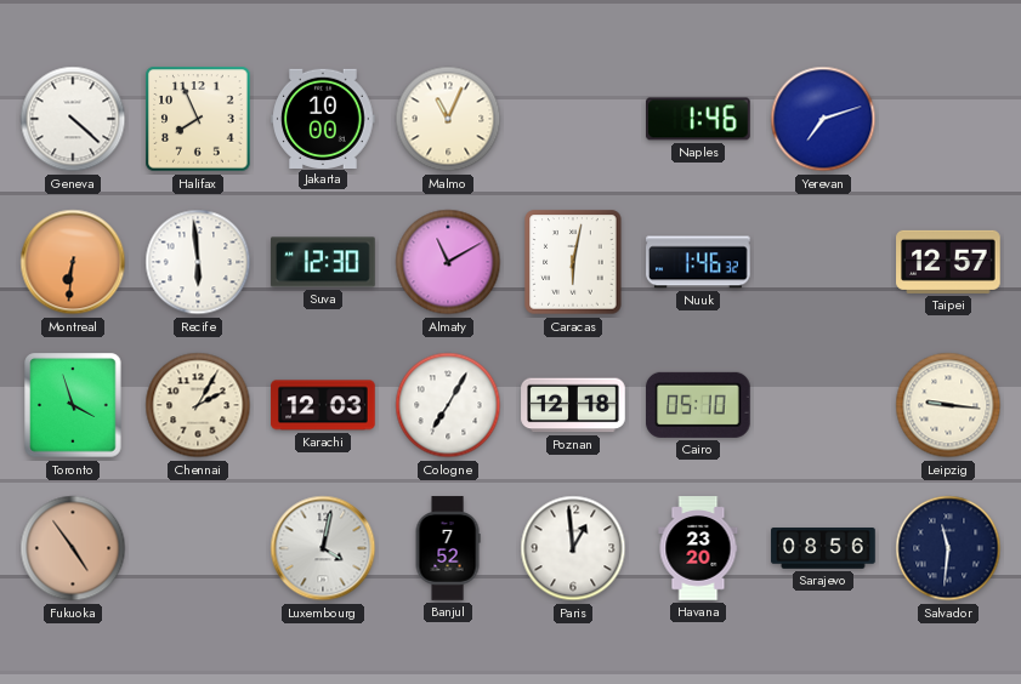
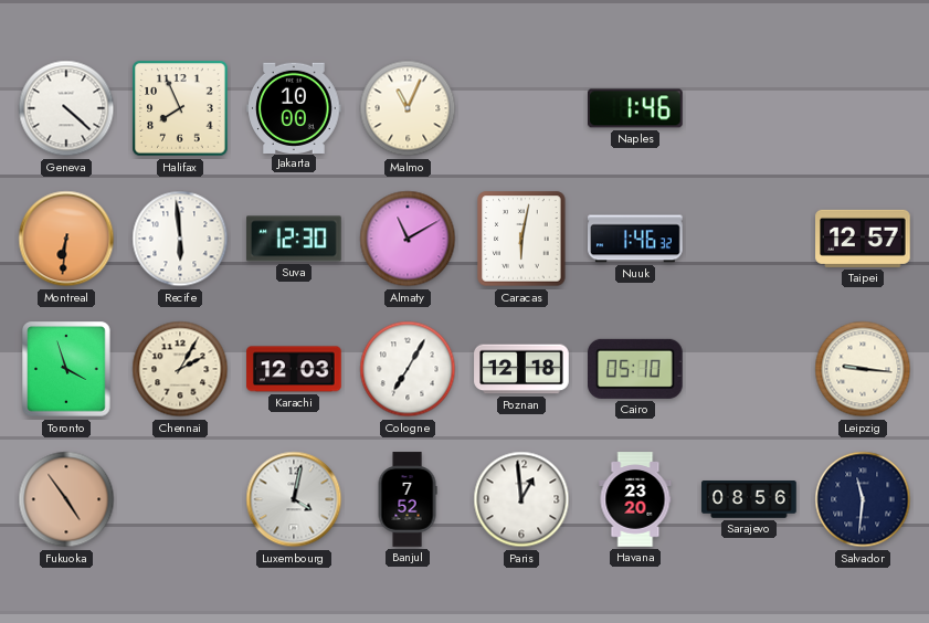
Yerevan: 7:12 -> none (823, 119)
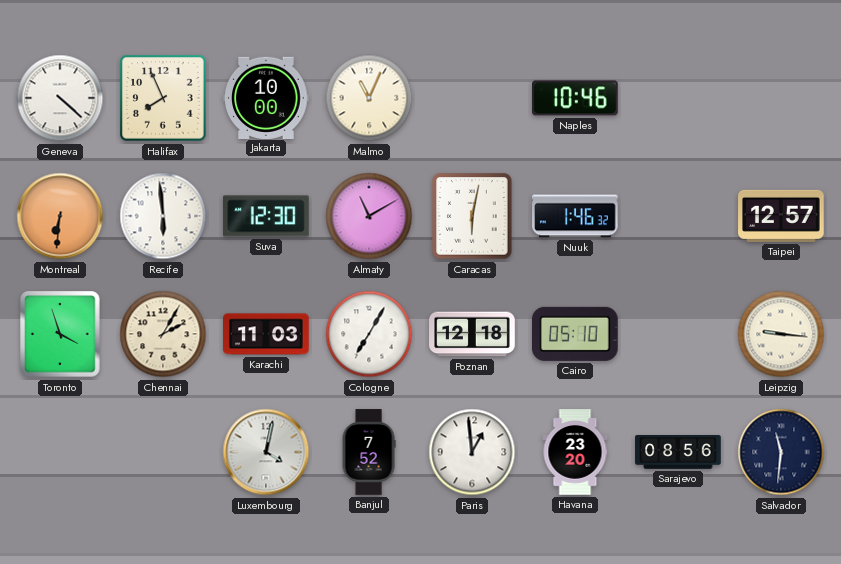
Naples: 1:46 -> 10:46 (576, 98)
Karachi: 12:03 -> 11:03 (266, 334)
Fukuoka: 4:54 -> none (66, 499)
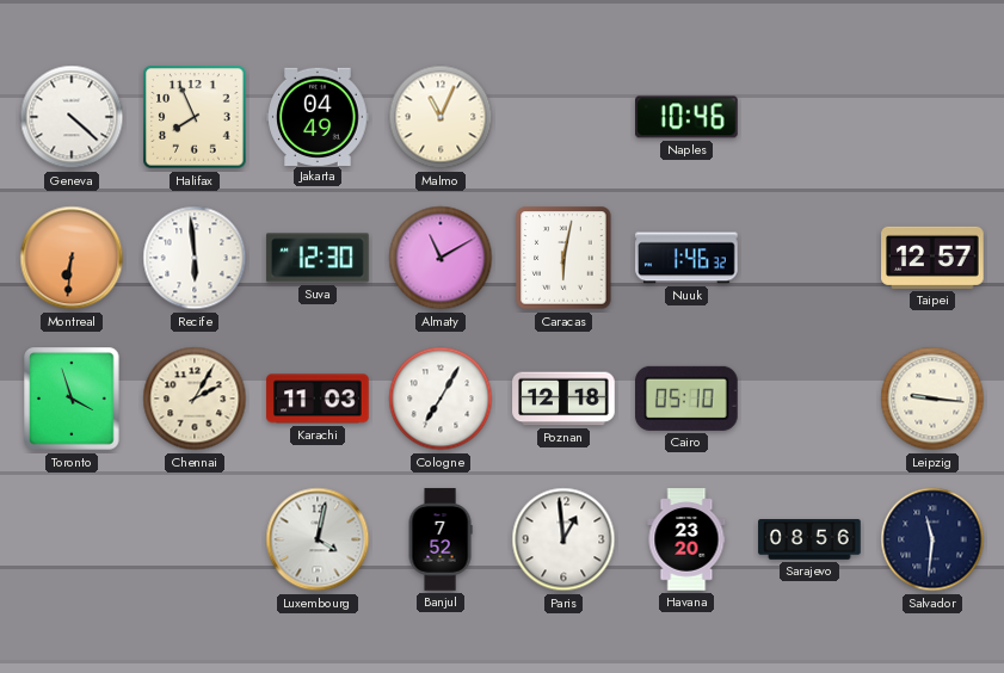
Jakarta: 10:00 -> 04:49 (318, 116)
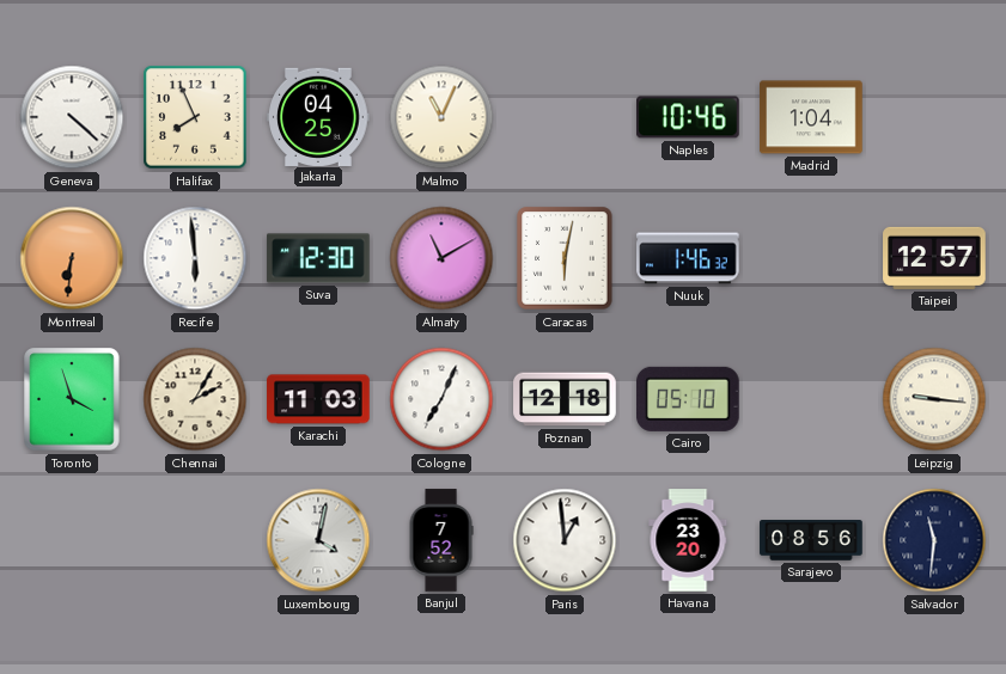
Jakarta: 04:49 -> 04:25 (318, 116)
Madrid: none -> 1:04 (811, 117)
Cologne: 7:05 -> 7:04 (441, 399)
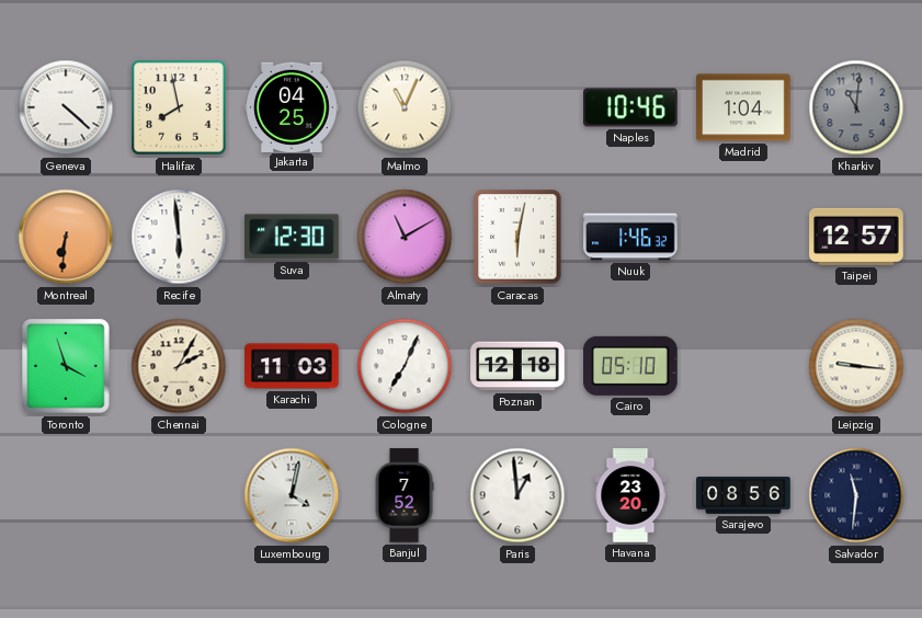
Halifax: 7:56 -> 7:58 (179, 107)
Kharkiv: none -> 11:01 (856, 107)
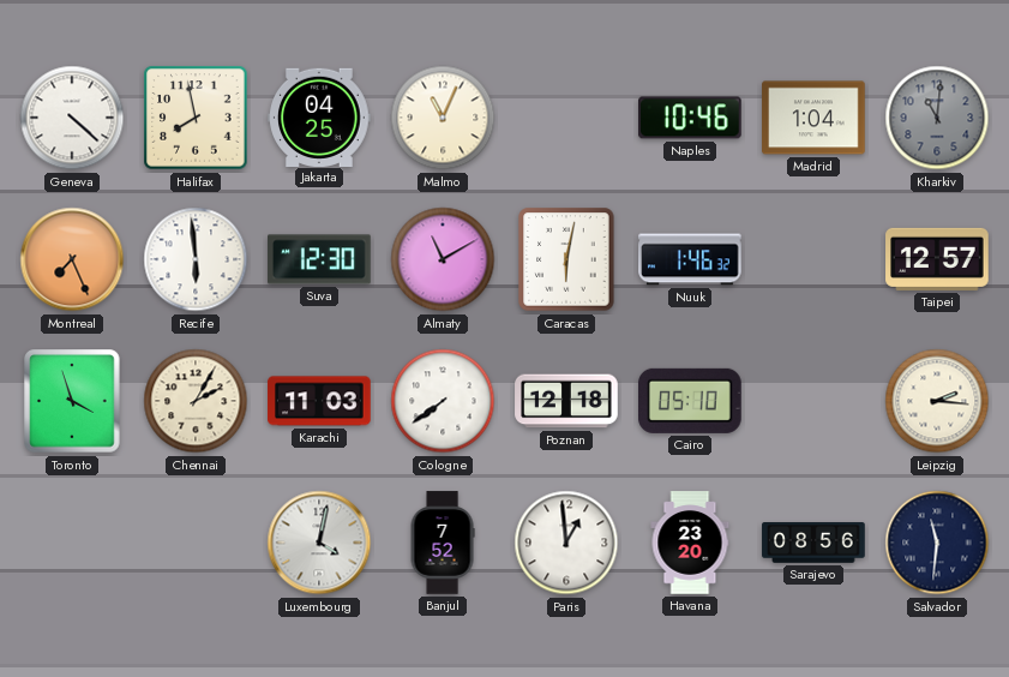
Montreal: 6:31 -> 7:26 (72, 259)
Cologne: 7:04 -> 7:39 (443, 401)
Leipzig: 9:16 -> 2:16 (937, 401)
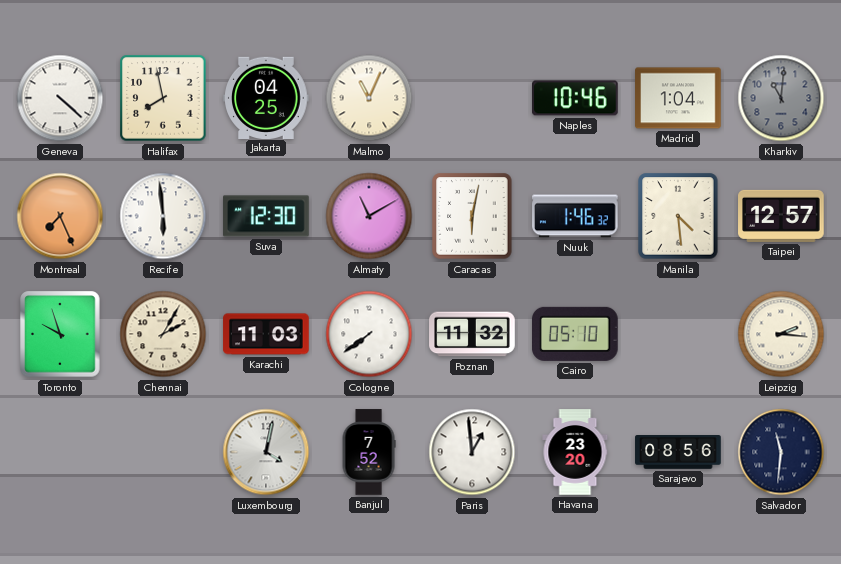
Manila: none -> 4:29 (678, 216)
Toronto: 3:57 -> 9:57 (60, 334)
Poznan: 12:18 -> 11:32 (472, 334)
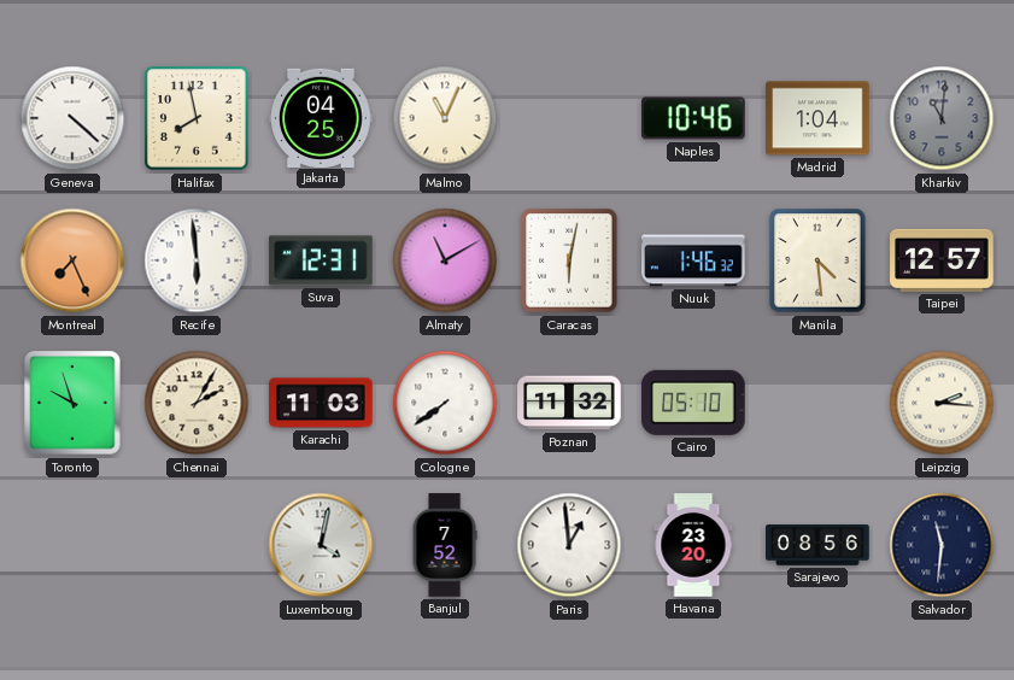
Suva: 12:30 -> 12:31 (321, 260)
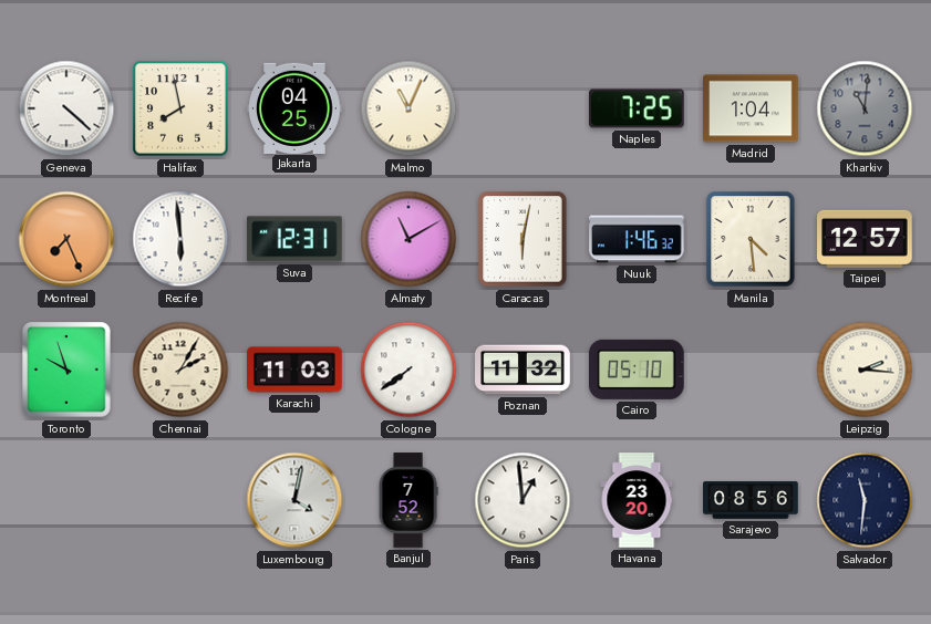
Naples: 10:46 -> 7:25 (638, 108)
